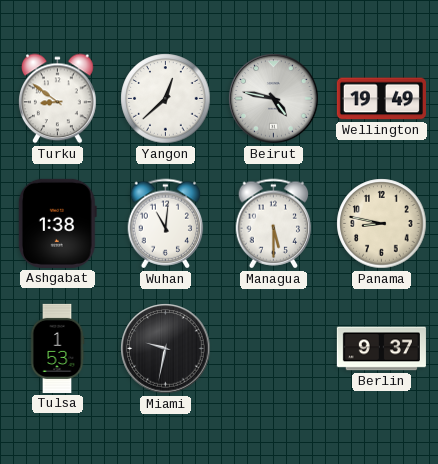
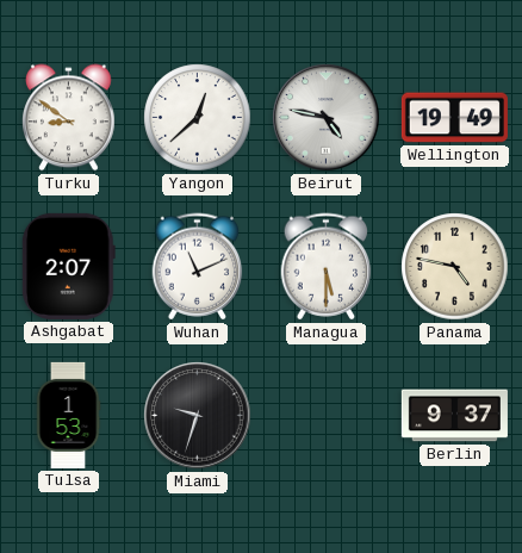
Ashgabat: 1:38 -> 2:07 (68, 266)
Wuhan: 11:01 -> 11:11 (198, 267)
Panama: 8:47 -> 4:47 (455, 267)
Miami: 9:32 -> 9:33 (198, 416)
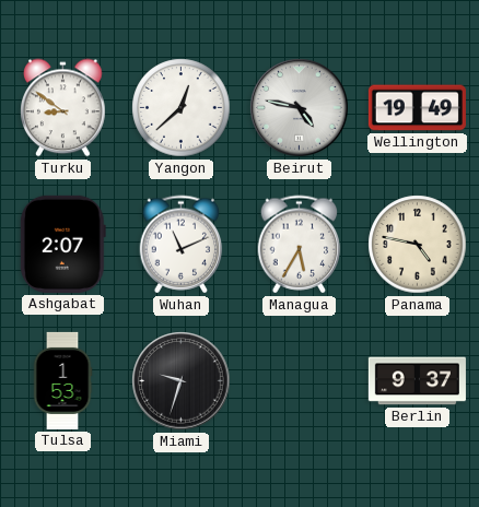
Managua: 5:30 -> 5:35 (300, 245)
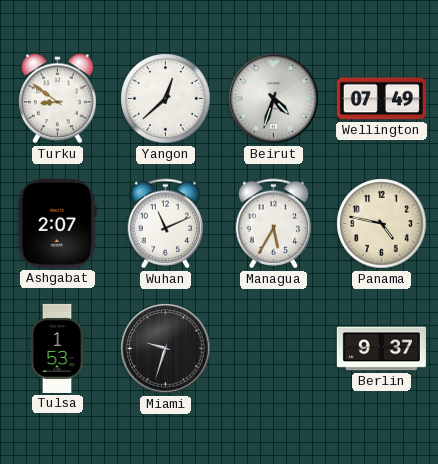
Beirut: 4:47 -> 4:33 (274, 99)
Wellington: 19:49 -> 07:49 (381, 99)
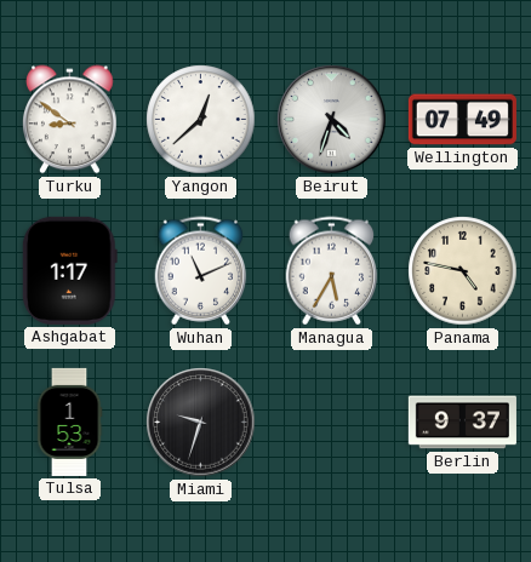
Ashgabat: 2:07 -> 1:17 (69, 270)
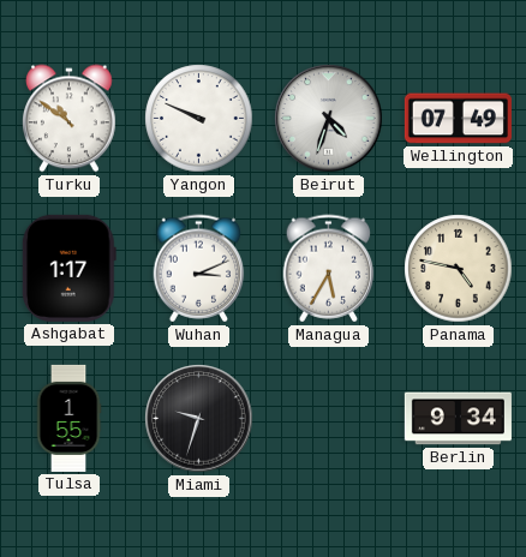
Turku: 8:51 -> 10:51 (70, 119)
Yangon: 12:38 -> 9:49 (199, 119)
Wuhan: 11:11 -> 3:11 (199, 269)
Tulsa: 1:53 -> 1:55 (68, 418)
Berlin: 9:37 -> 9:34 (458, 419)
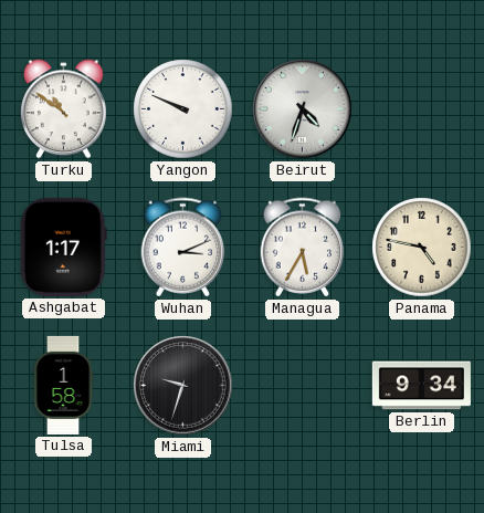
Wellington: 07:49 -> none (458, 119)
Tulsa: 1:55 -> 1:58 (63, 385)
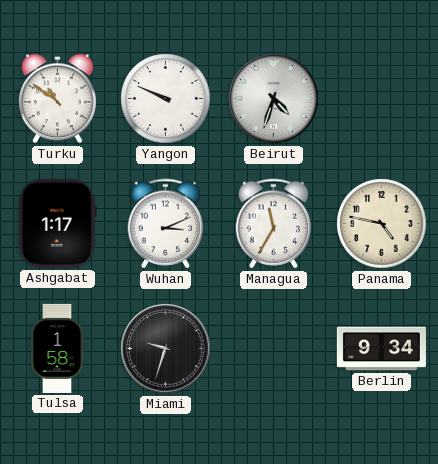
Managua: 5:35 -> 11:35 (274, 224)
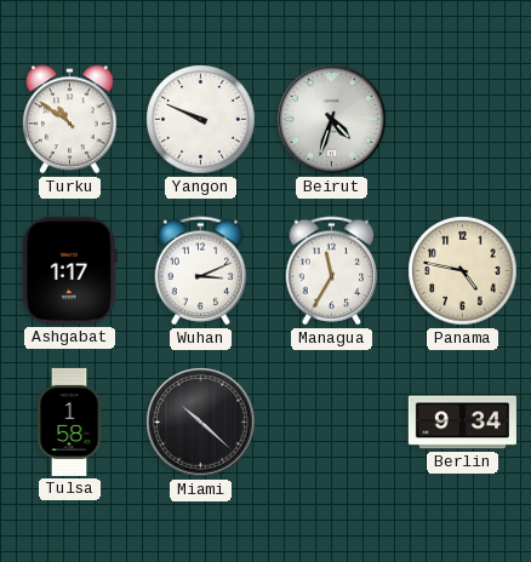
Miami: 9:33 -> 10:22 (201, 423)
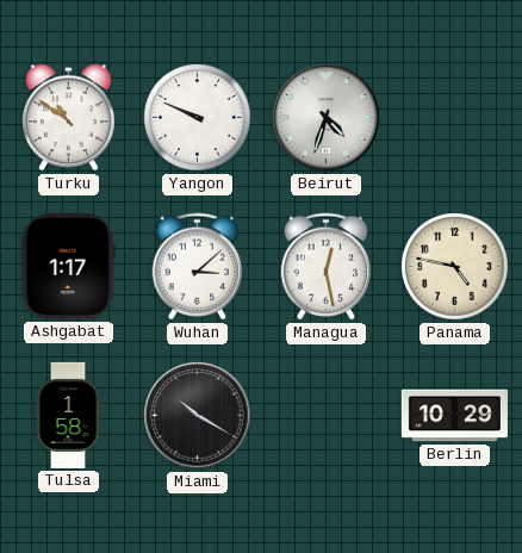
Wuhan: 3:11 -> 3:08 (198, 267)
Managua: 11:35 -> 12:28 (327, 267)
Miami: 10:22 -> 10:20 (198, 416)
Berlin: 9:34 -> 10:29 (454, 416)
